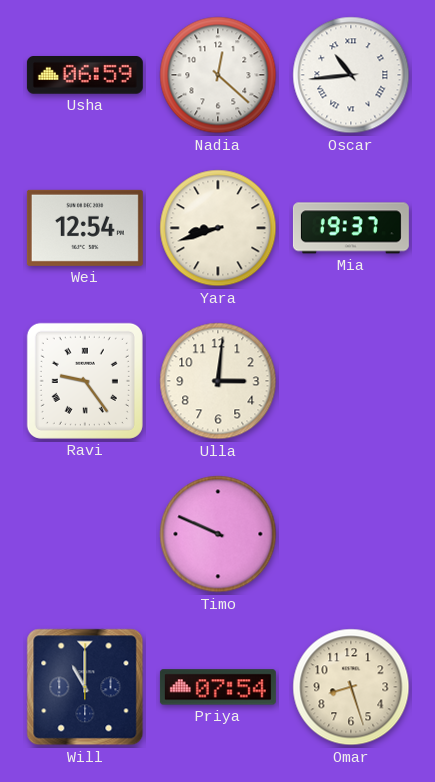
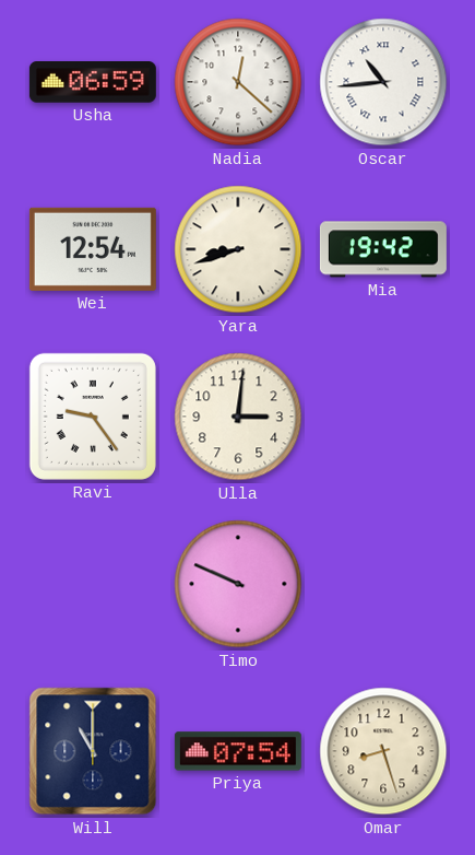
Mia: 19:37 -> 19:42 (383, 249)
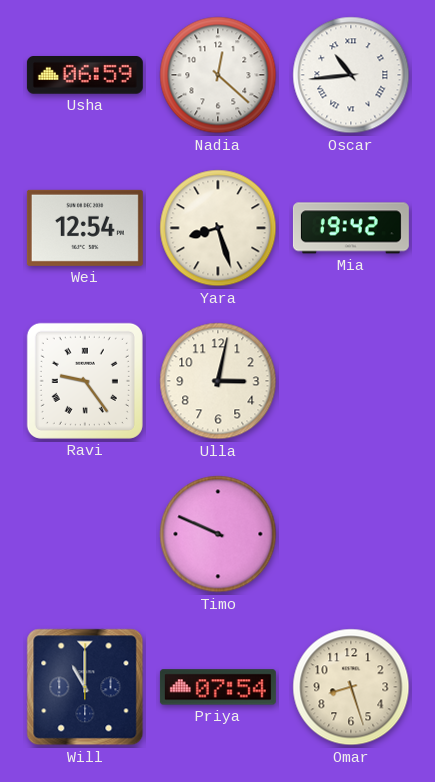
Yara: 8:42 -> 8:27 (218, 228)
Ulla: 3:01 -> 3:02 (218, 381)
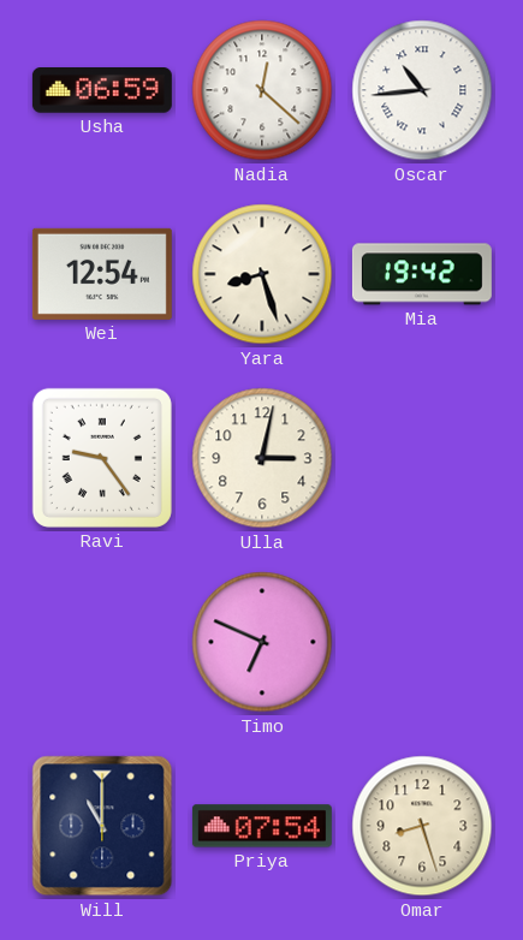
Timo: 9:49 -> 6:49 (262, 642)
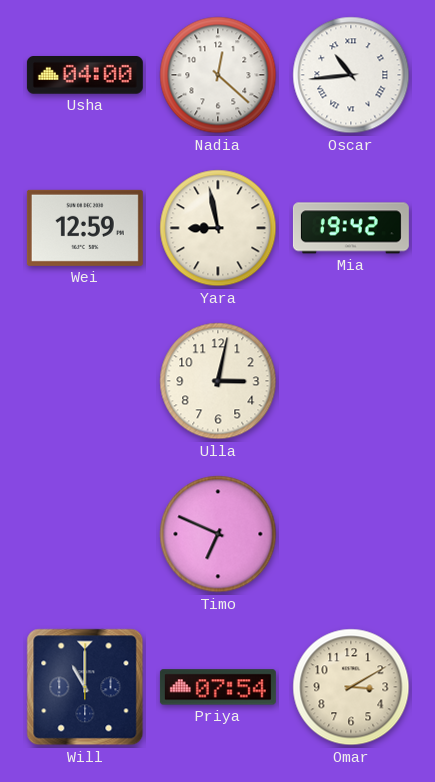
Usha: 06:59 -> 04:00 (85, 76)
Wei: 12:54 -> 12:59 (85, 228)
Yara: 8:27 -> 8:58 (218, 228)
Ravi: 9:24 -> none (102, 458)
Omar: 8:27 -> 3:10 (351, 687)
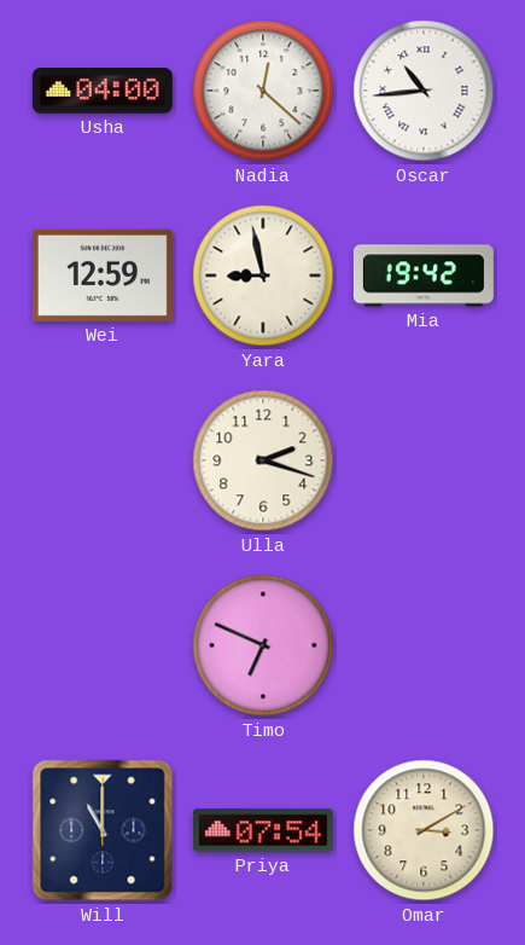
Ulla: 3:02 -> 2:18 (263, 460)
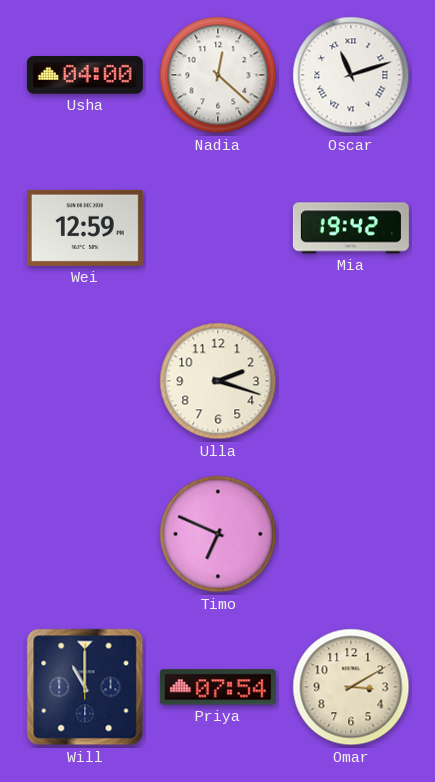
Oscar: 10:44 -> 11:12 (351, 75)
Yara: 8:58 -> none (263, 276)
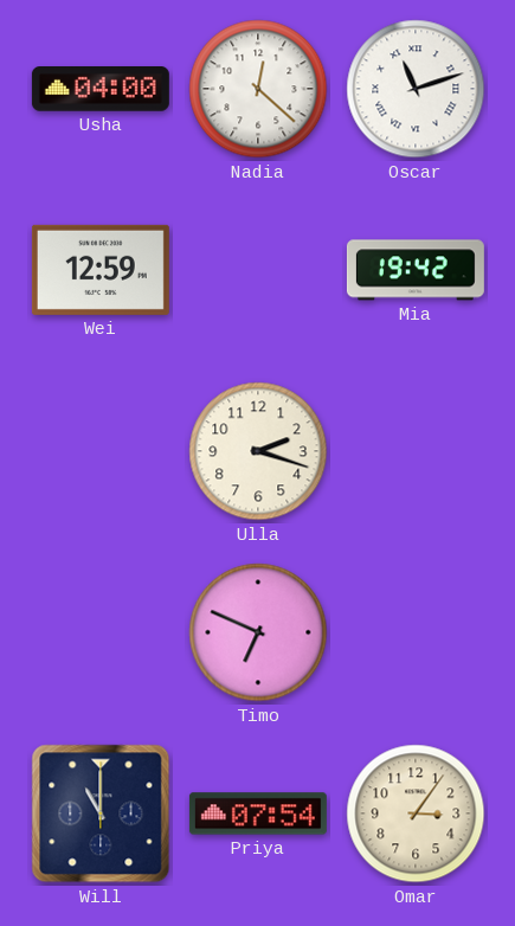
Omar: 3:10 -> 3:06 (416, 814)
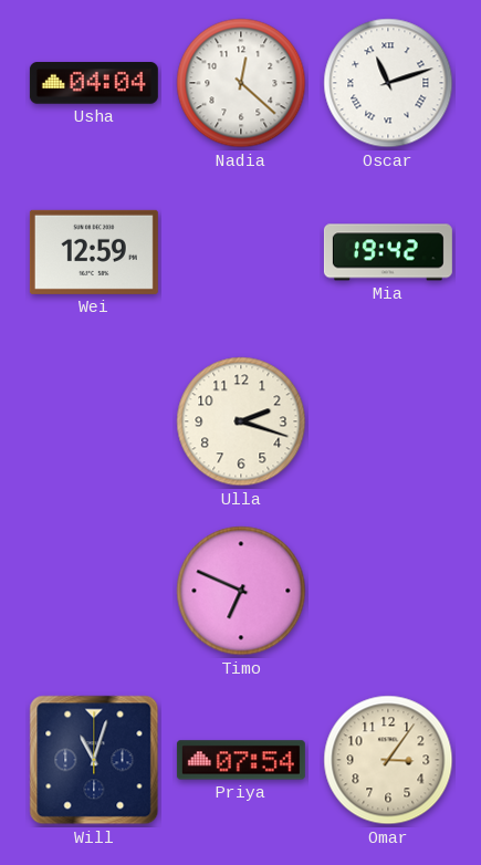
Usha: 04:00 -> 04:04 (94, 84)
Will: 11:00 -> 11:03 (94, 760)
